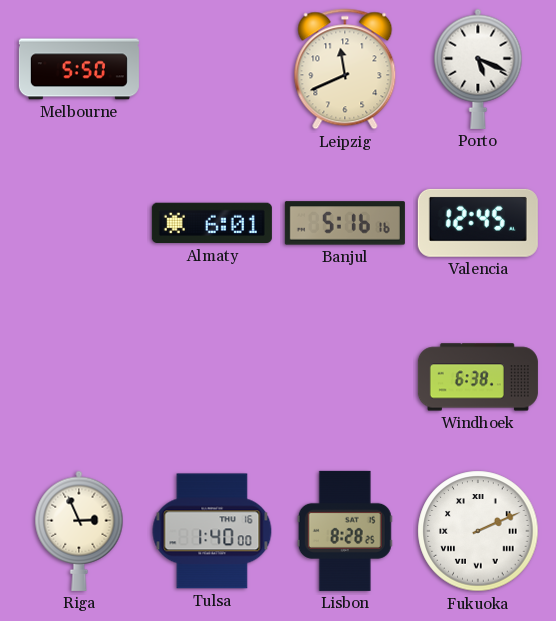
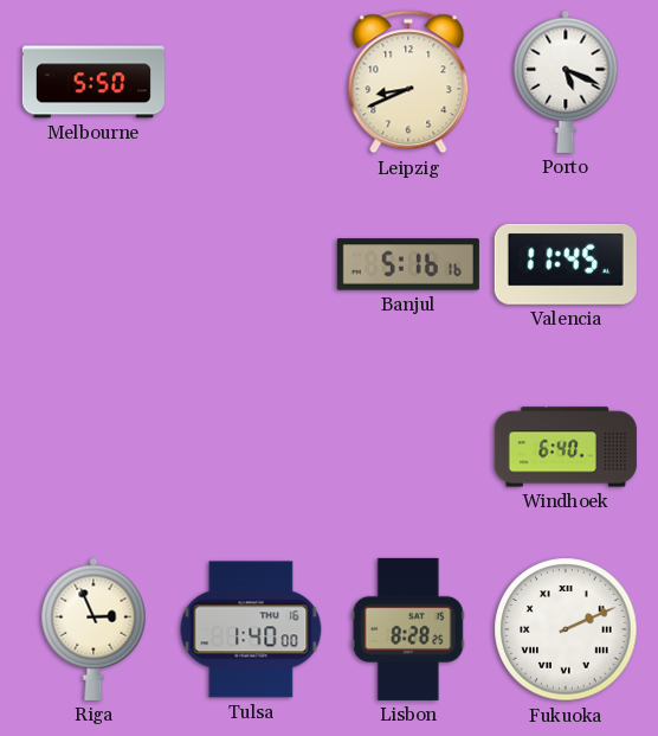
Leipzig: 11:41 -> 8:41 (408, 82)
Almaty: 6:01 -> none (212, 223)
Valencia: 12:45 -> 11:45 (566, 264)
Windhoek: 6:38 -> 6:40 (566, 447)
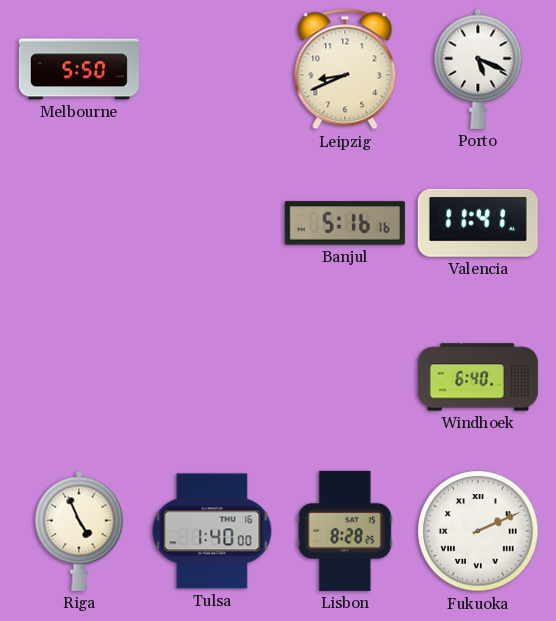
Valencia: 11:45 -> 11:41 (478, 223)
Riga: 2:56 -> 4:56 (79, 531)
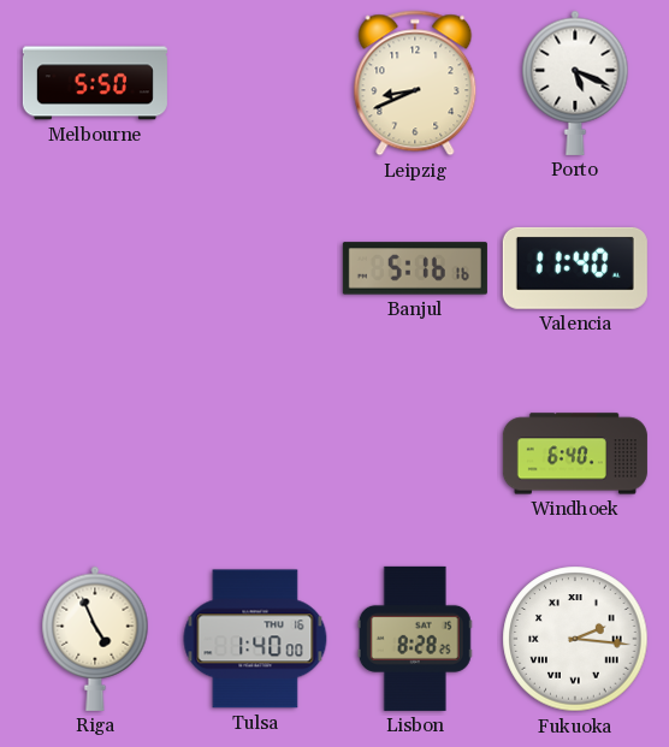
Valencia: 11:41 -> 11:40 (575, 268)
Fukuoka: 2:11 -> 2:16 (575, 639)
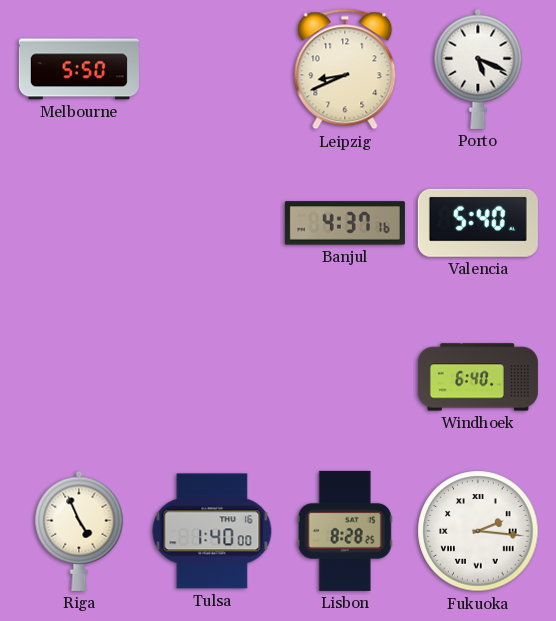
Banjul: 5:16 -> 4:37 (345, 223)
Valencia: 11:40 -> 5:40 (478, 223)
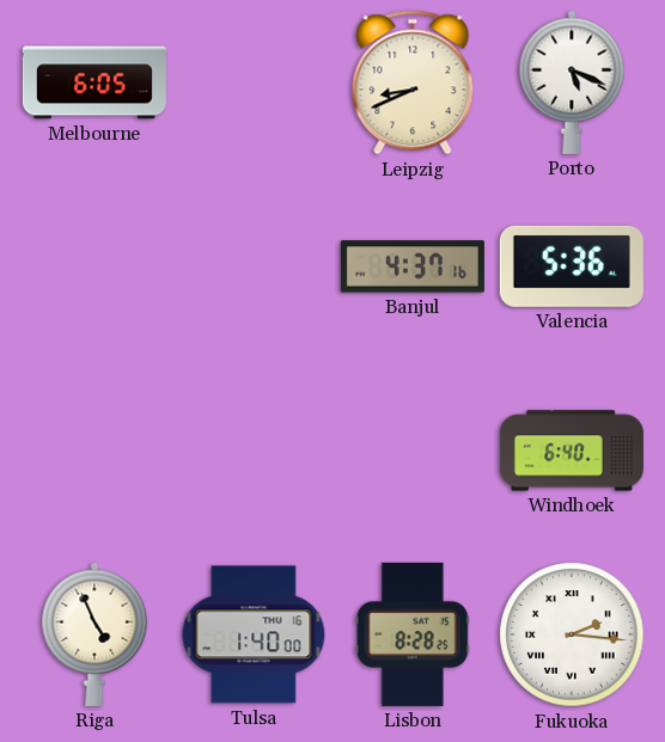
Melbourne: 5:50 -> 6:05 (94, 82)
Valencia: 5:40 -> 5:36 (572, 266)
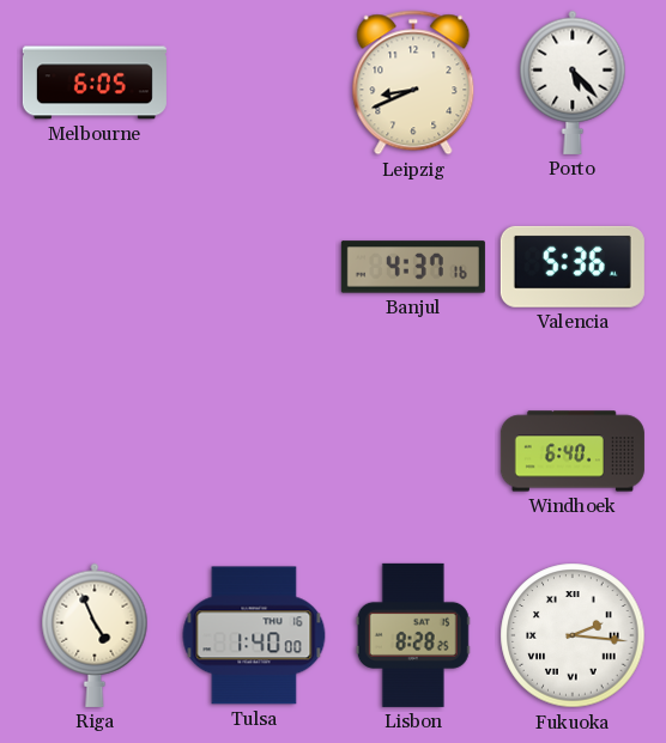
Porto: 5:19 -> 5:23 (573, 83)
